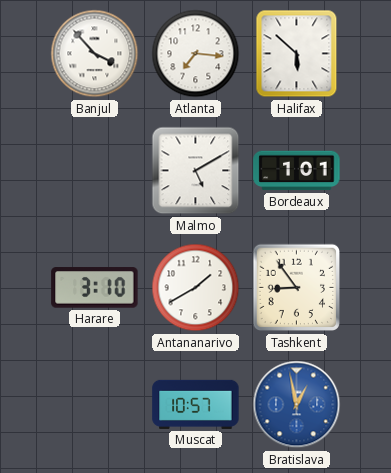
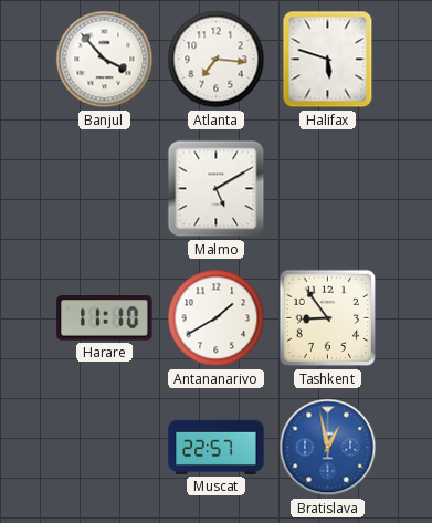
Halifax: 5:52 -> 5:48 (328, 60)
Bordeaux: 1:01 -> none (297, 171)
Harare: 3:10 -> 11:10 (105, 318)
Muscat: 10:57 -> 22:57 (217, 447)
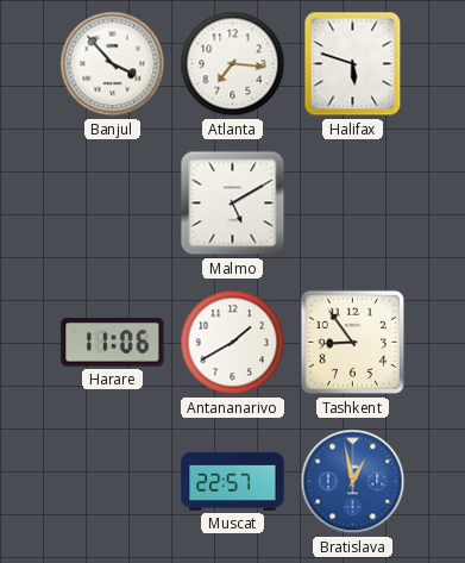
Harare: 11:10 -> 11:06 (113, 343)
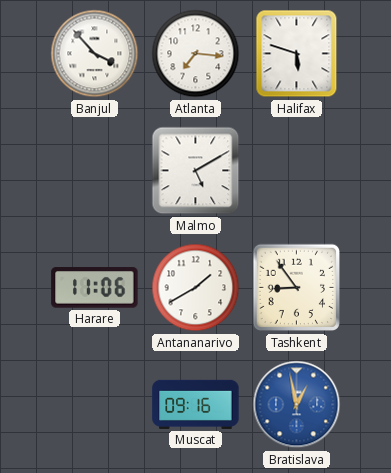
Muscat: 22:57 -> 09:16 (196, 404)
